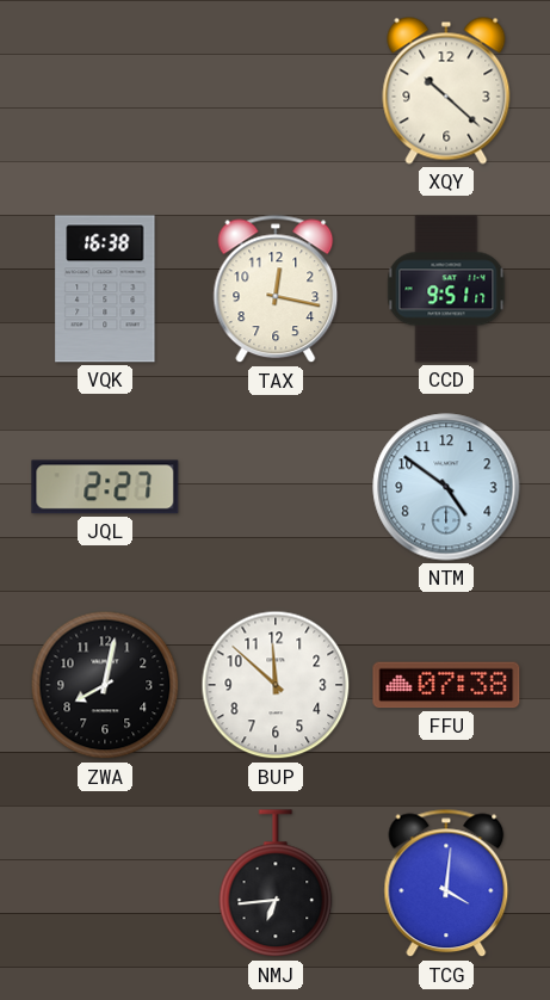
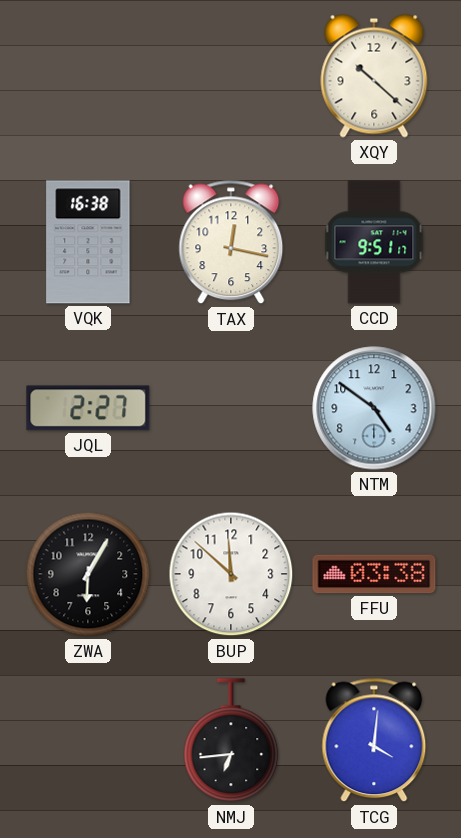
ZWA: 8:02 -> 6:05 (88, 574)
FFU: 07:38 -> 03:38 (374, 574)
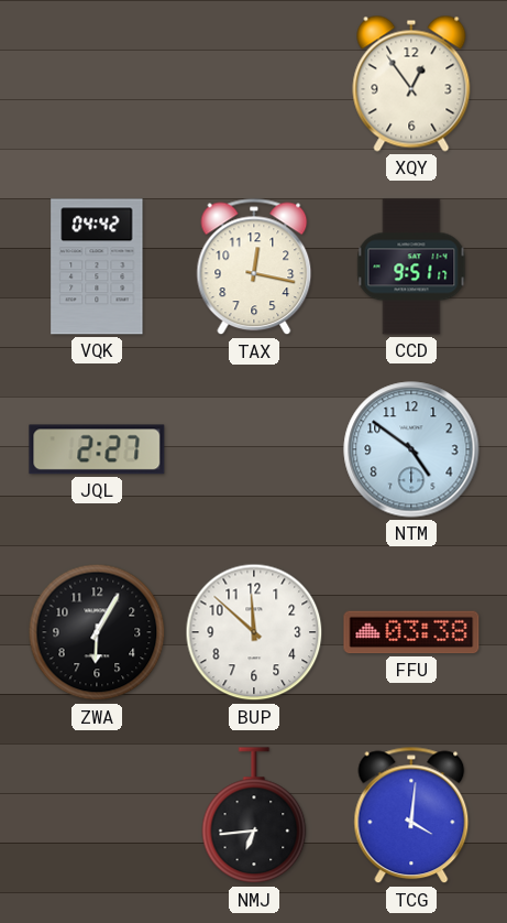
XQY: 10:22 -> 12:54 (411, 84)
VQK: 16:38 -> 04:42 (97, 267)
